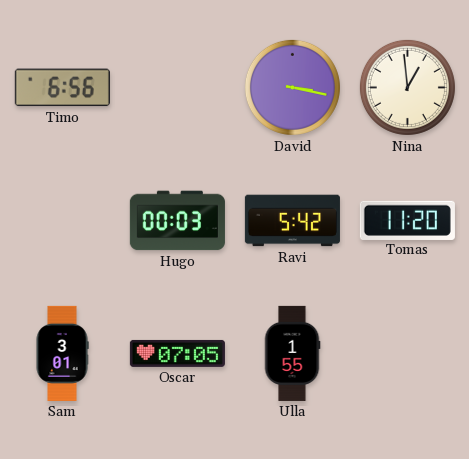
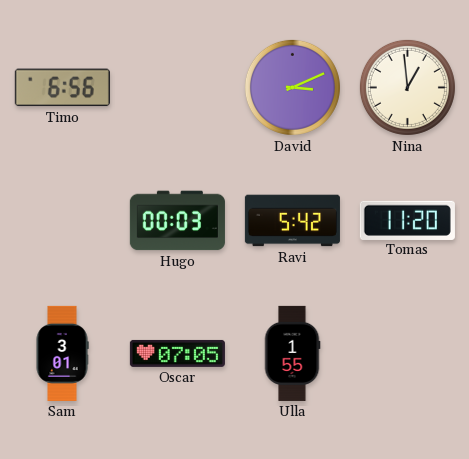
David: 3:17 -> 3:11 (292, 87)
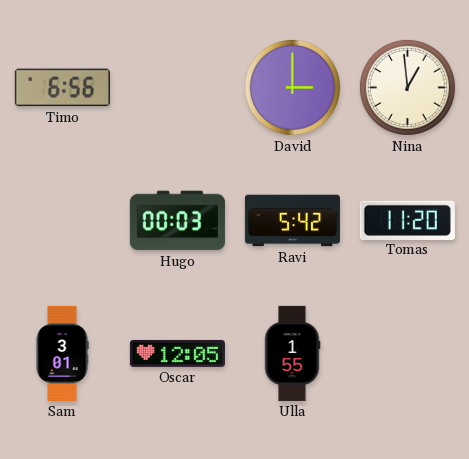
David: 3:11 -> 3:00 (292, 87)
Oscar: 07:05 -> 12:05 (177, 353)
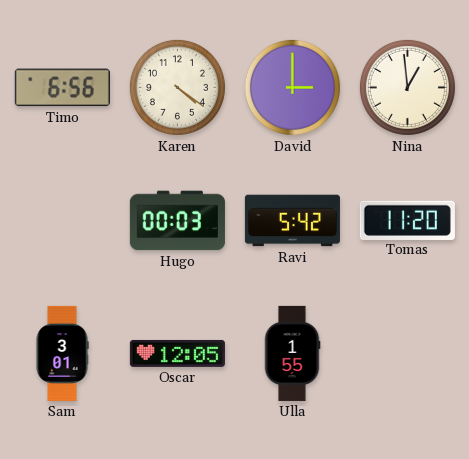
Karen: none -> 4:21 (177, 87)
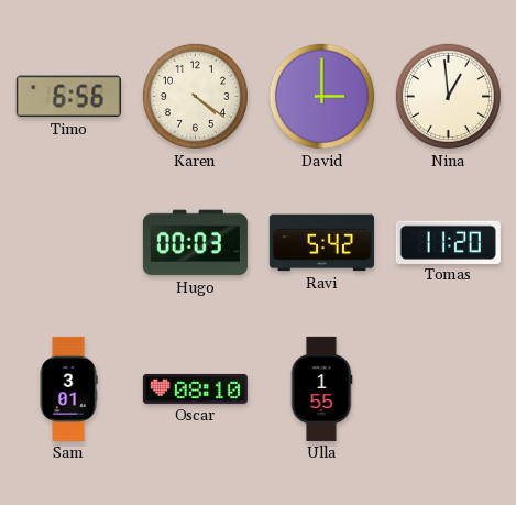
Oscar: 12:05 -> 08:10 (195, 388)
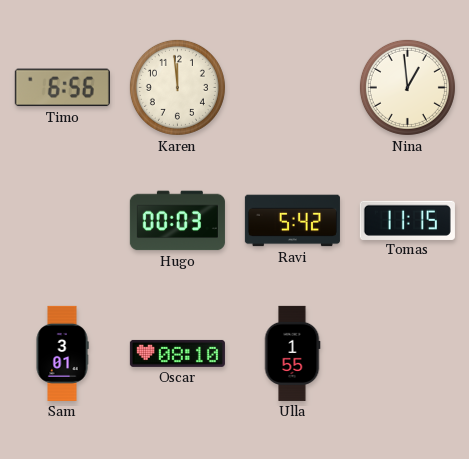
Karen: 4:21 -> 11:59 (177, 87)
David: 3:00 -> none (321, 96)
Tomas: 11:20 -> 11:15 (407, 220)
